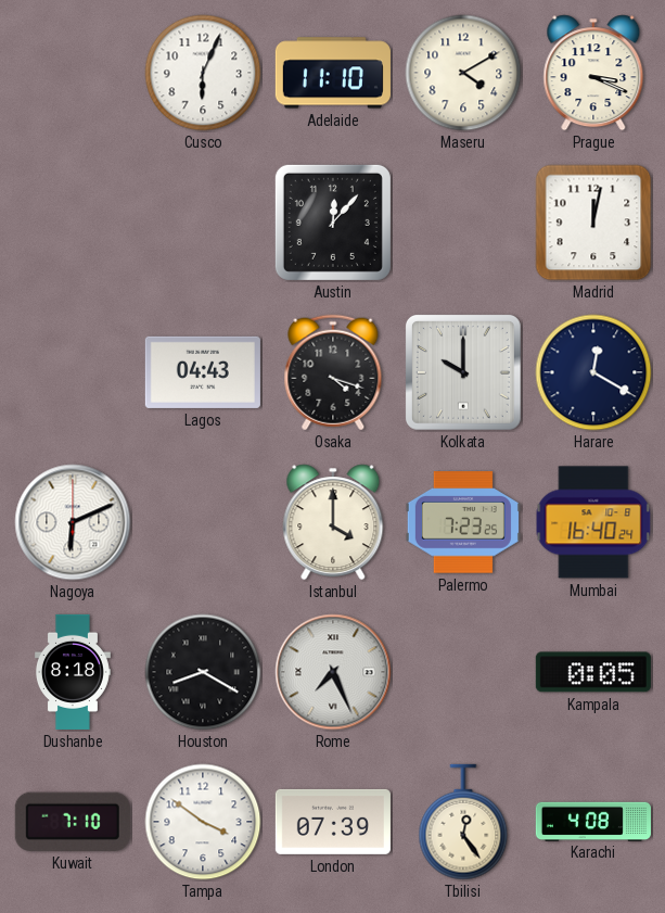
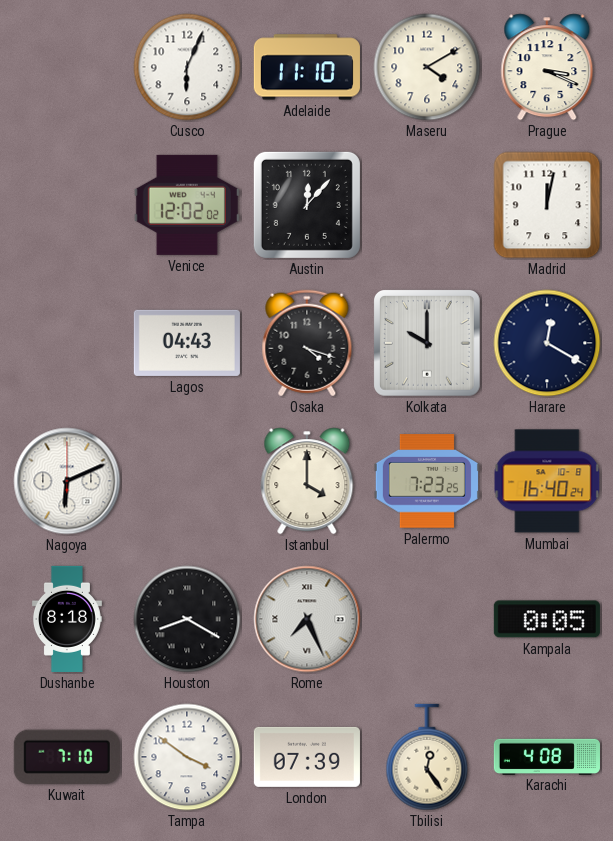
Venice: none -> 12:02 (187, 205)
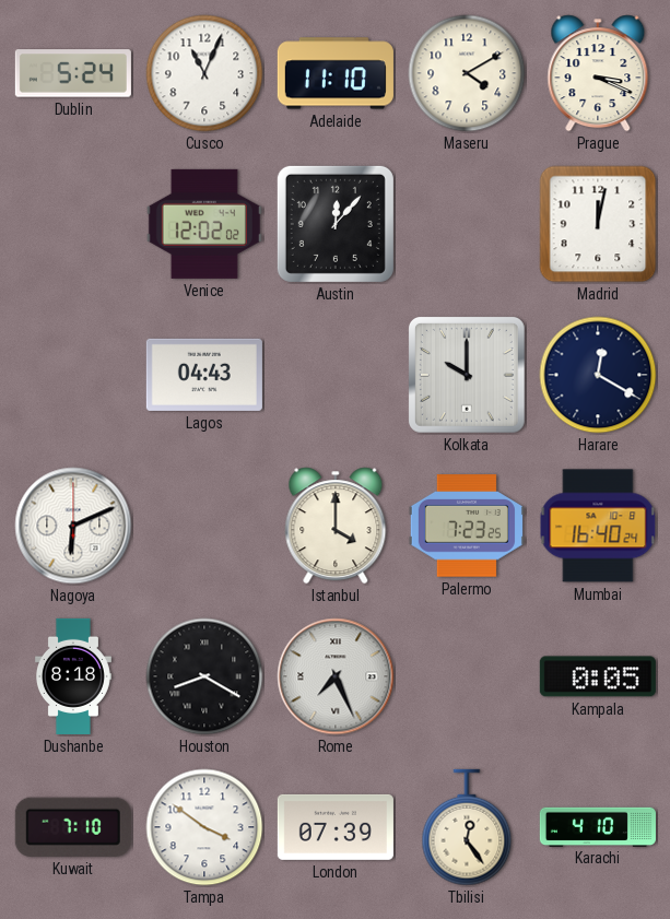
Dublin: none -> 5:24 (73, 73)
Cusco: 6:04 -> 11:04 (204, 73)
Osaka: 4:18 -> none (307, 343)
Karachi: 4:08 -> 4:10 (598, 826)
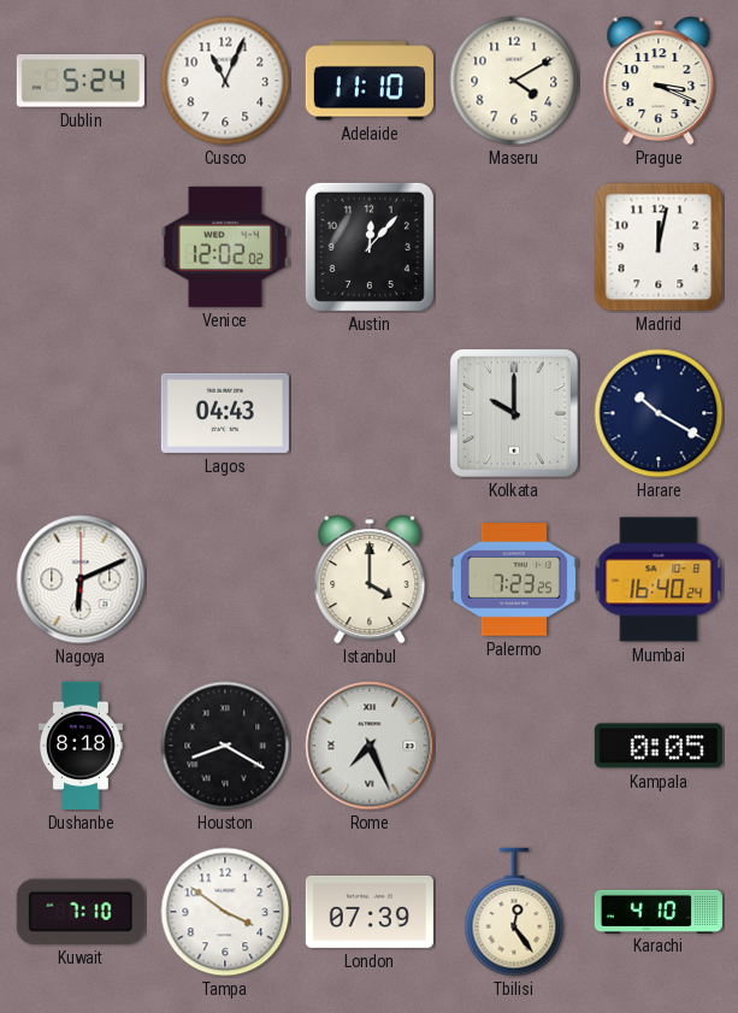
Harare: 12:20 -> 10:20 (659, 413)
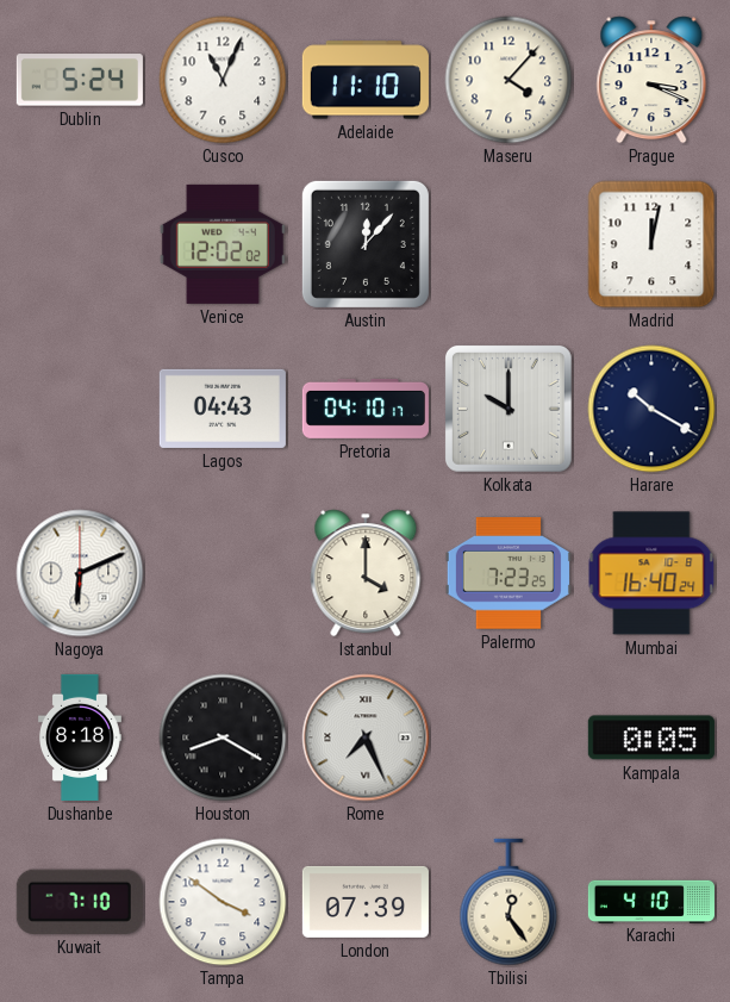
Maseru: 4:10 -> 4:07 (508, 80)
Pretoria: none -> 04:10 (366, 409)
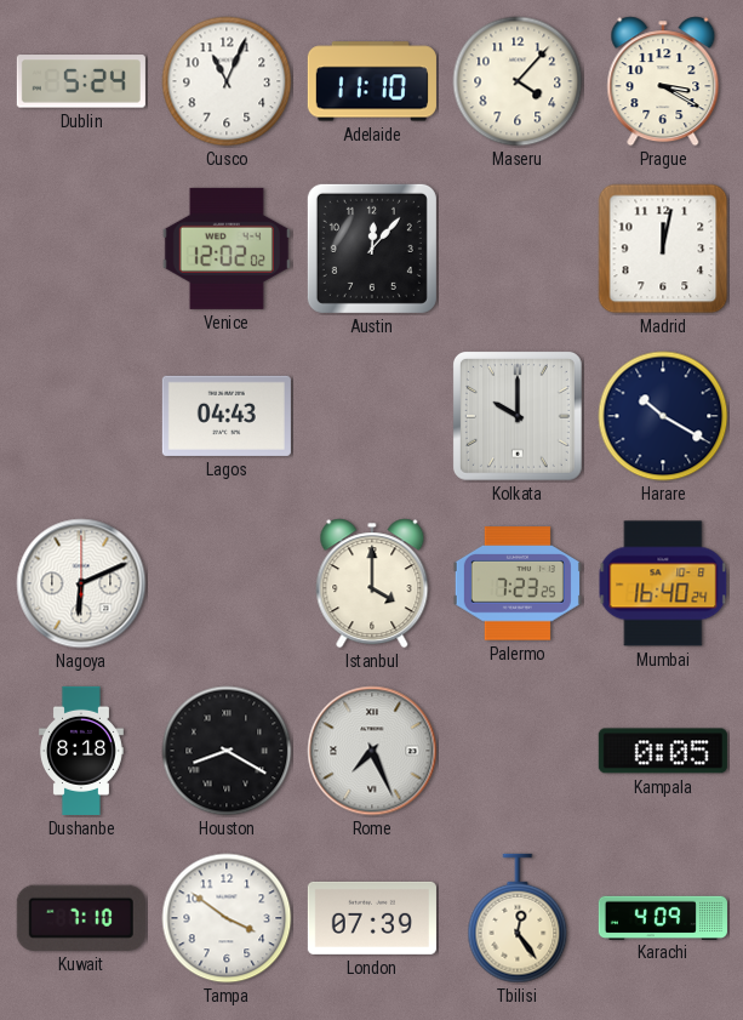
Prague: 3:19 -> 3:20 (663, 81)
Pretoria: 04:10 -> none (366, 409)
Karachi: 4:10 -> 4:09 (663, 917)
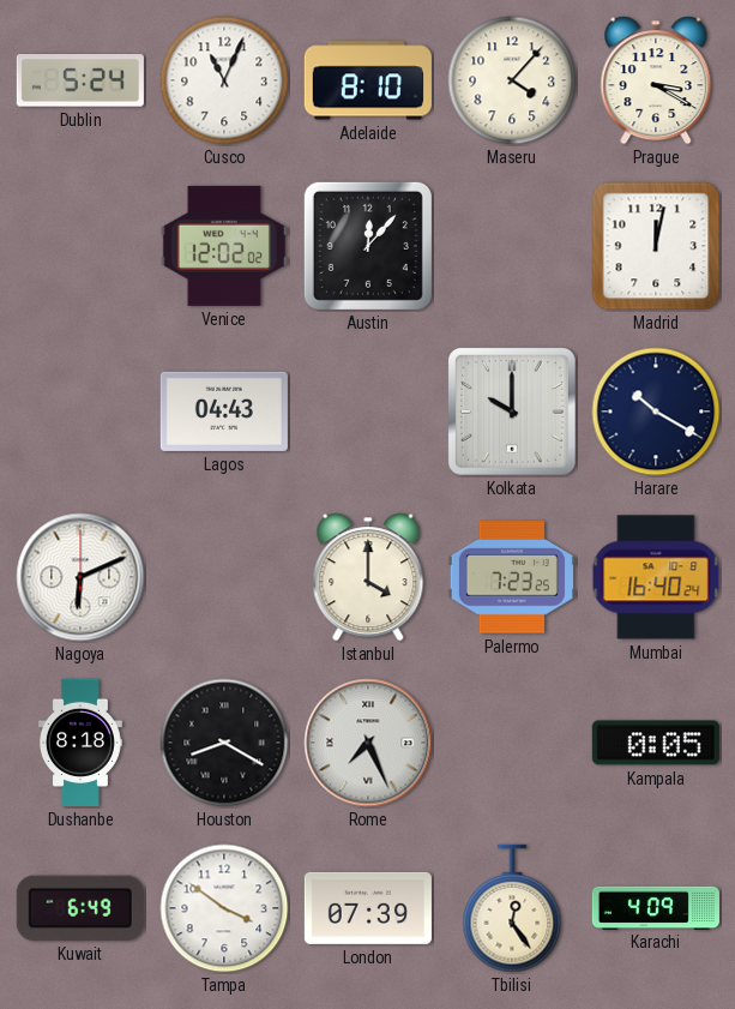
Adelaide: 11:10 -> 8:10 (368, 80)
Kuwait: 7:10 -> 6:49 (80, 908)
